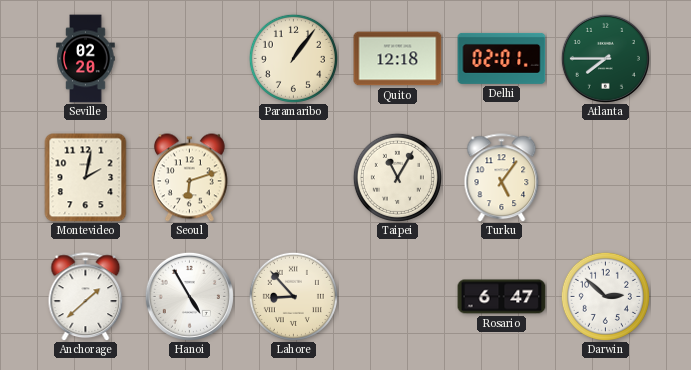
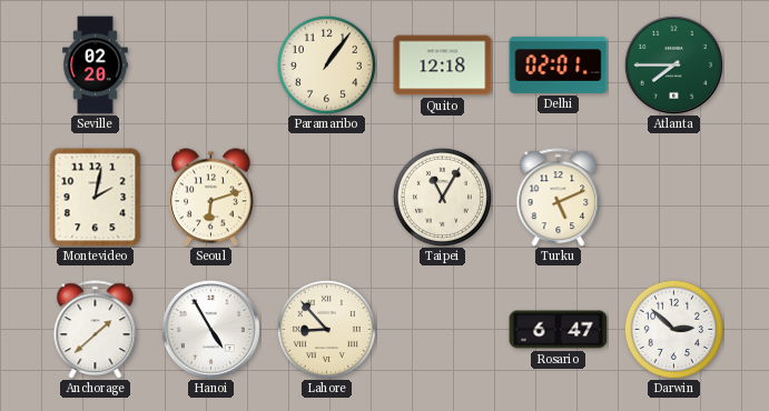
Turku: 5:06 -> 5:11 (559, 198)
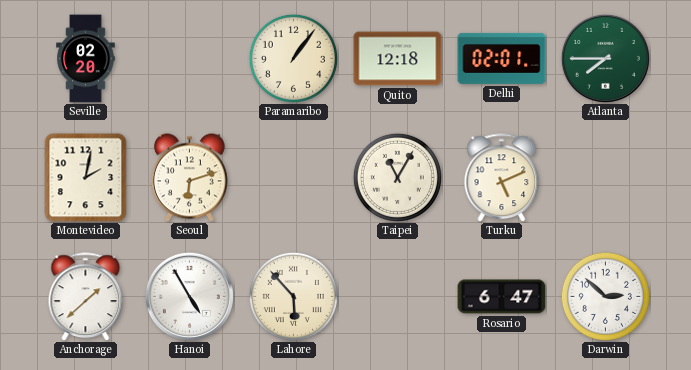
Lahore: 8:53 -> 5:53 (293, 296)
